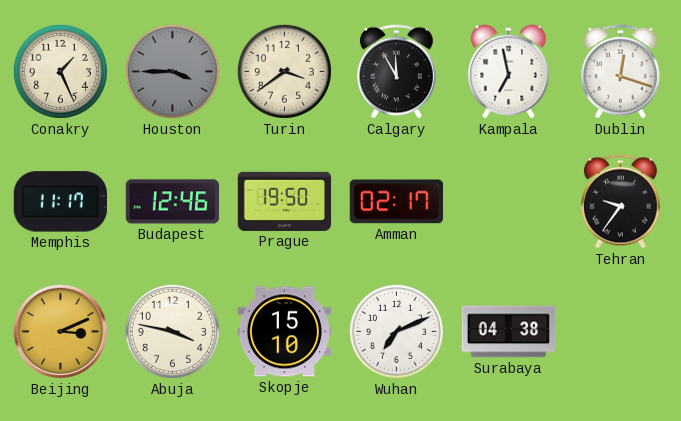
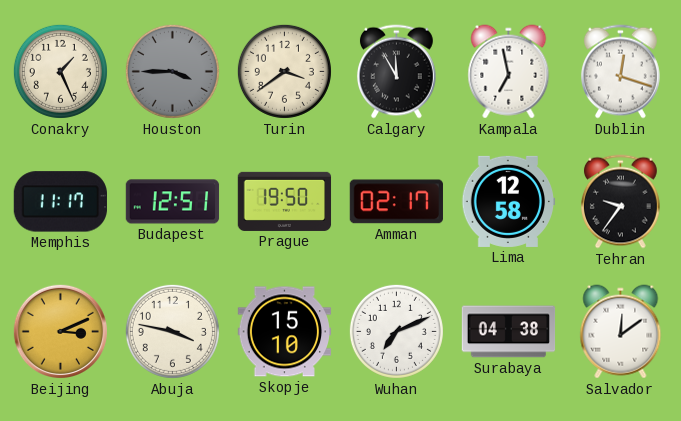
Budapest: 12:46 -> 12:51 (173, 202)
Lima: none -> 12:58 (508, 201)
Salvador: none -> 12:09 (621, 332)
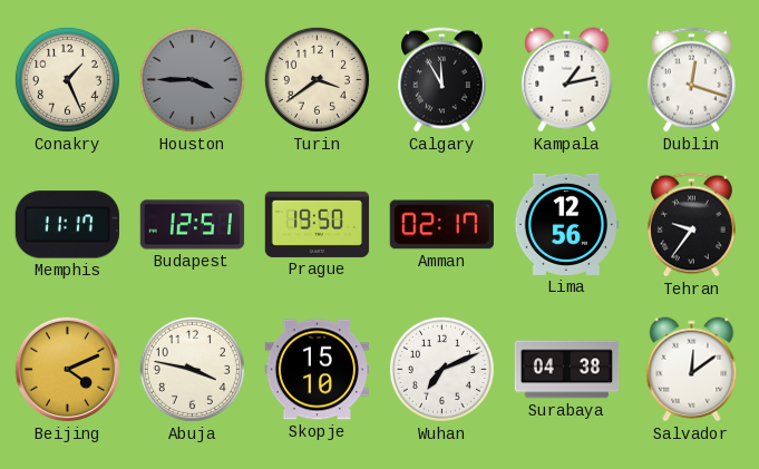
Kampala: 6:58 -> 1:13 (567, 80)
Lima: 12:58 -> 12:56 (566, 224)
Beijing: 3:11 -> 4:11 (67, 369)
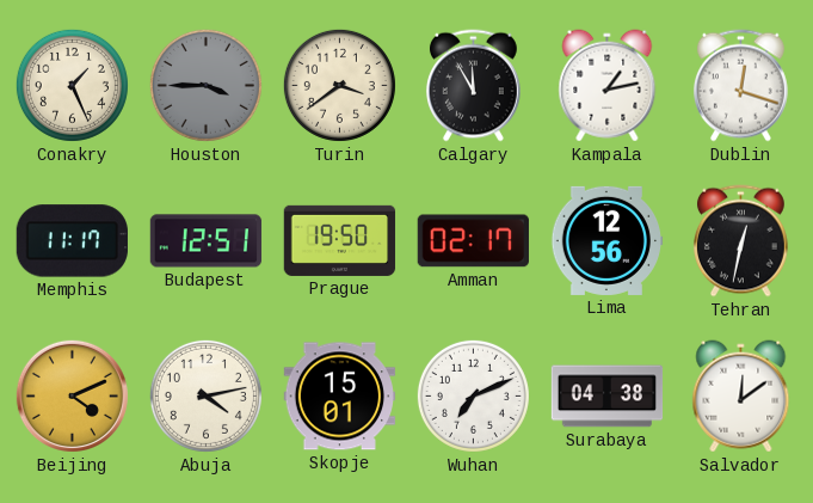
Tehran: 9:36 -> 12:32 (740, 241)
Abuja: 3:47 -> 4:13 (205, 395)
Skopje: 15:10 -> 15:01 (340, 397)
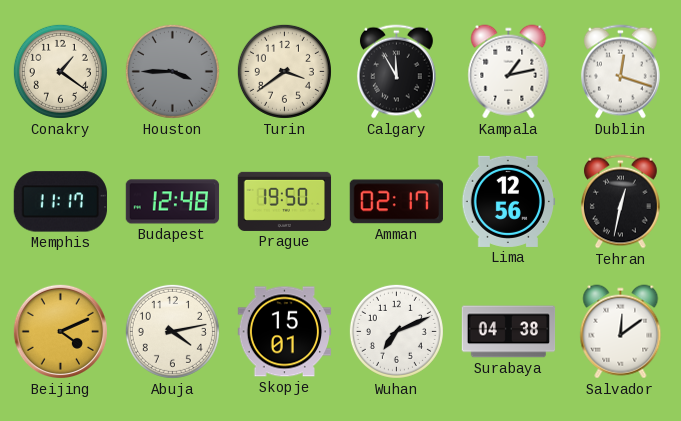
Conakry: 1:26 -> 1:21 (60, 71)
Budapest: 12:51 -> 12:48 (173, 202)
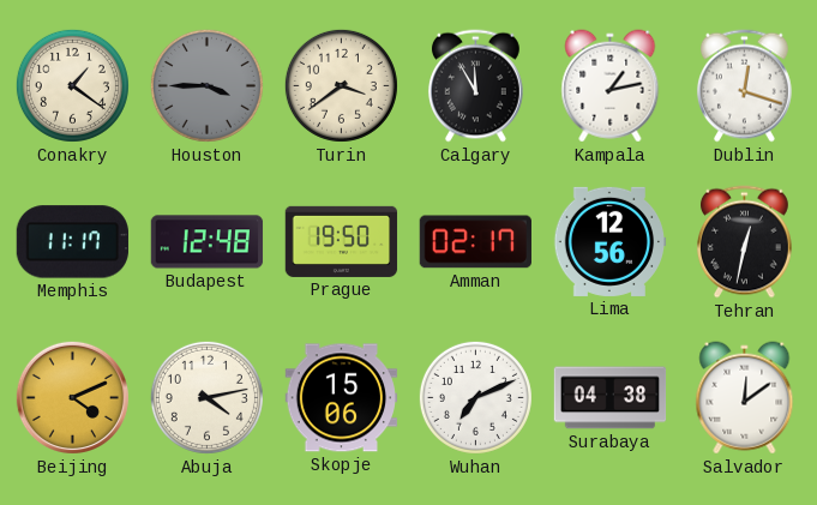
Skopje: 15:01 -> 15:06 (342, 398)
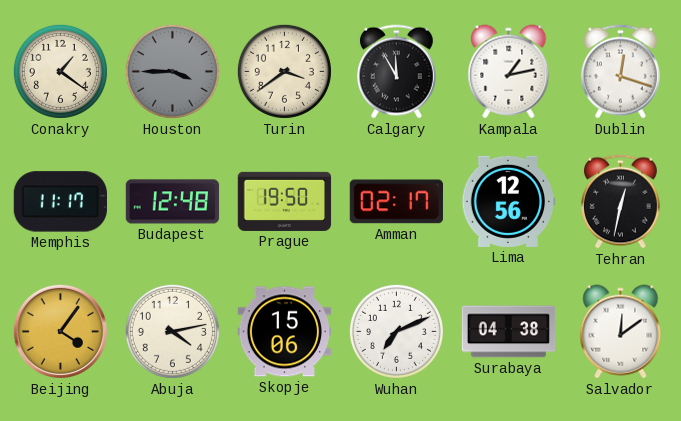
Beijing: 4:11 -> 4:06 (60, 331)
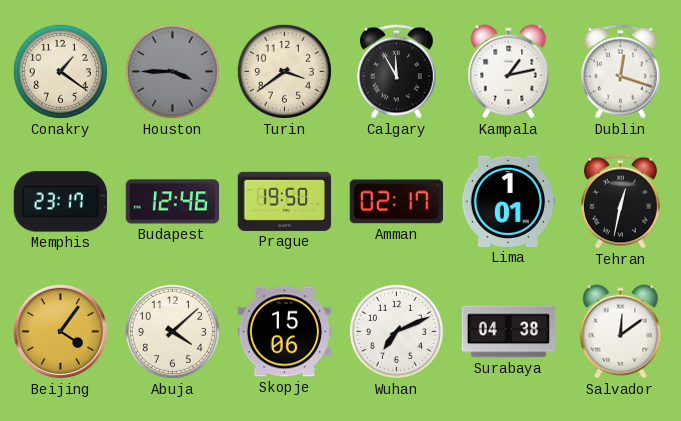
Memphis: 11:17 -> 23:17 (60, 202)
Budapest: 12:48 -> 12:46 (173, 202)
Lima: 12:56 -> 1:01 (508, 201)
Abuja: 4:13 -> 4:08 (172, 331)
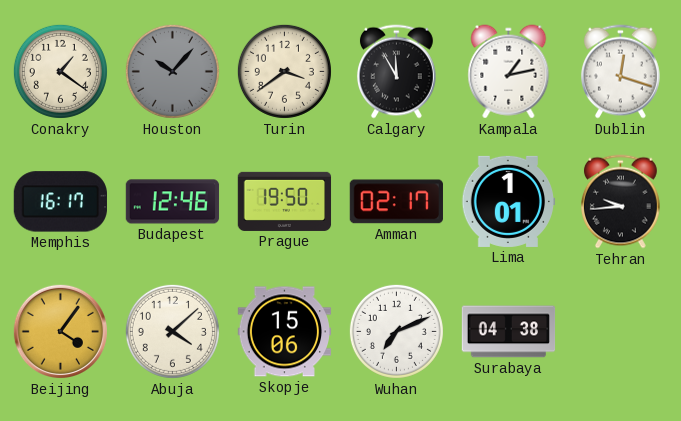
Houston: 3:45 -> 10:07 (172, 71)
Memphis: 23:17 -> 16:17 (60, 202)
Tehran: 12:32 -> 9:44 (620, 202)
Salvador: 12:09 -> none (621, 332)
